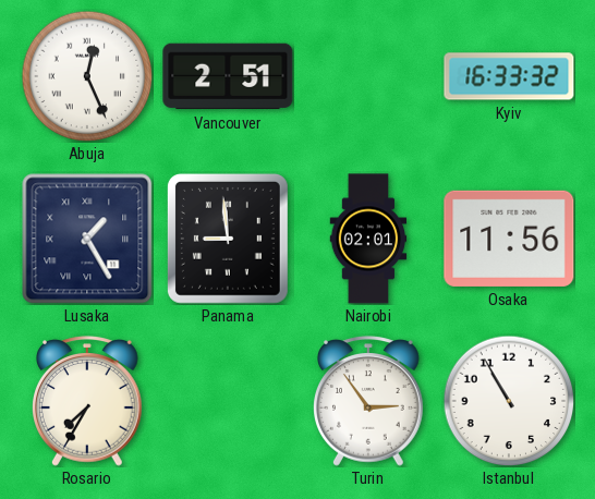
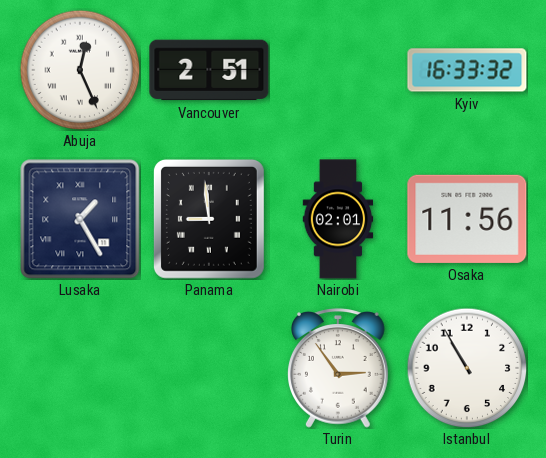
Rosario: 7:35 -> none (88, 401)
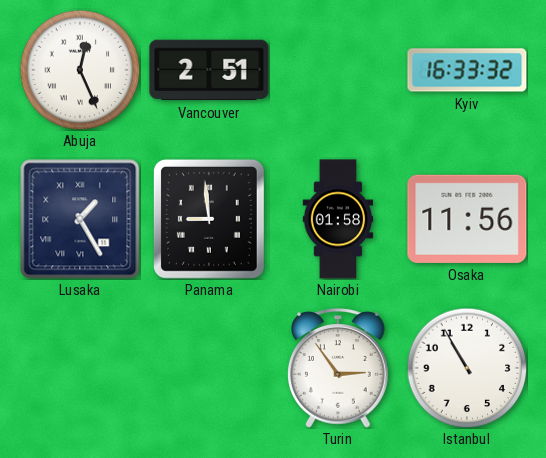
Nairobi: 02:01 -> 01:58 (338, 219)
